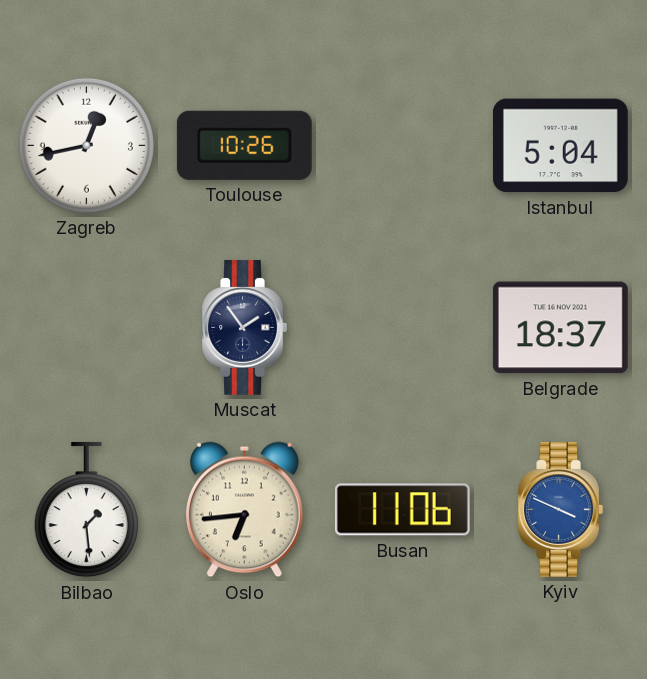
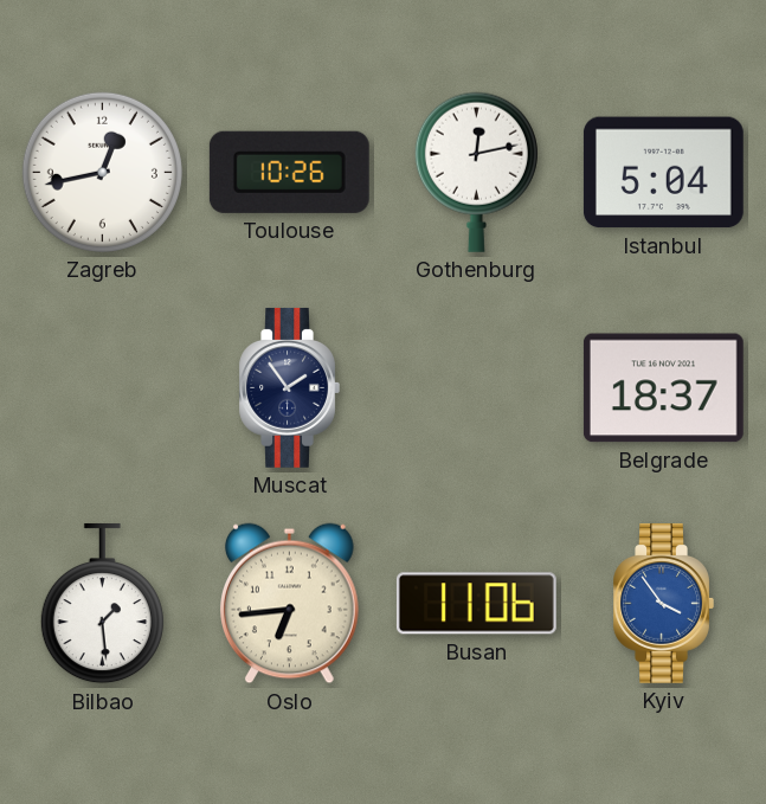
Gothenburg: none -> 12:13 (476, 172)
Kyiv: 3:49 -> 3:54 (663, 603)
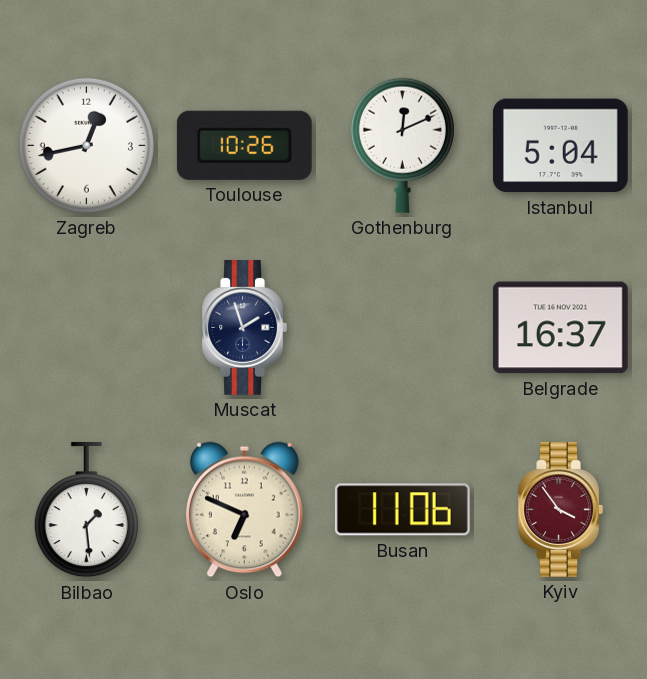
Gothenburg: 12:13 -> 12:11 (402, 145)
Muscat: 1:54 -> 1:57 (244, 327)
Belgrade: 18:37 -> 16:37 (560, 328)
Oslo: 6:44 -> 6:49 (245, 510)
Kyiv dial: blue -> burgundy (560, 509)
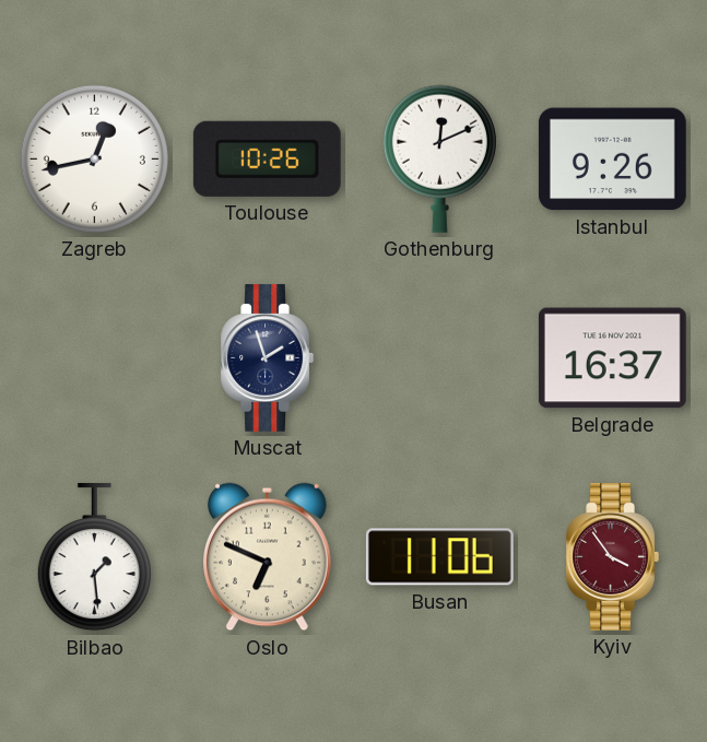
Istanbul: 5:04 -> 9:26 (612, 160)
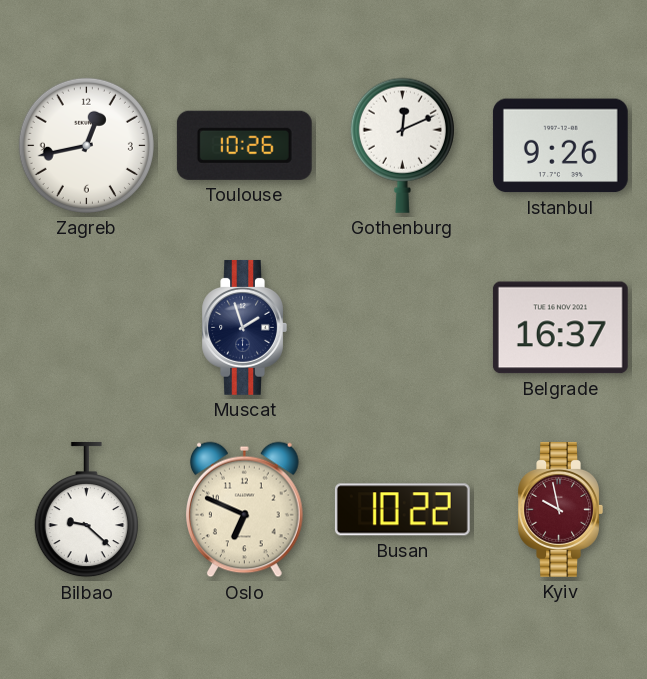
Bilbao: 1:29 -> 9:22 (86, 510)
Busan: 11:06 -> 10:22 (402, 510)
Kyiv: 3:54 -> 9:58 (560, 509)
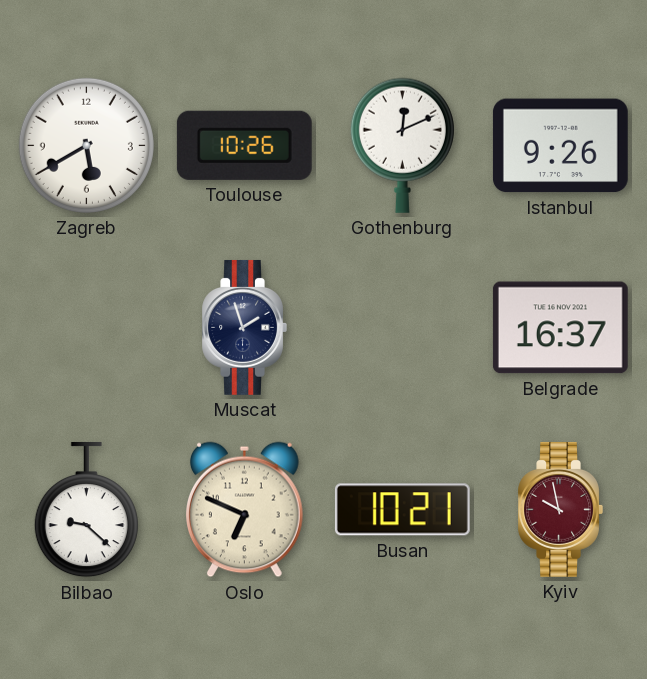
Zagreb: 12:43 -> 5:40 (86, 145)
Busan: 10:22 -> 10:21 (402, 510)
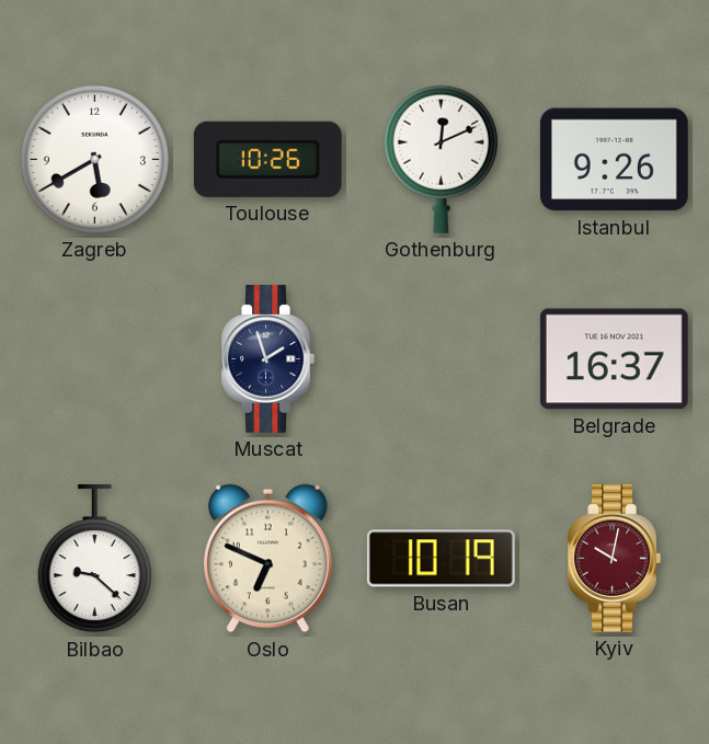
Busan: 10:21 -> 10:19 (441, 559)
Kyiv: 9:58 -> 10:02 (614, 558)
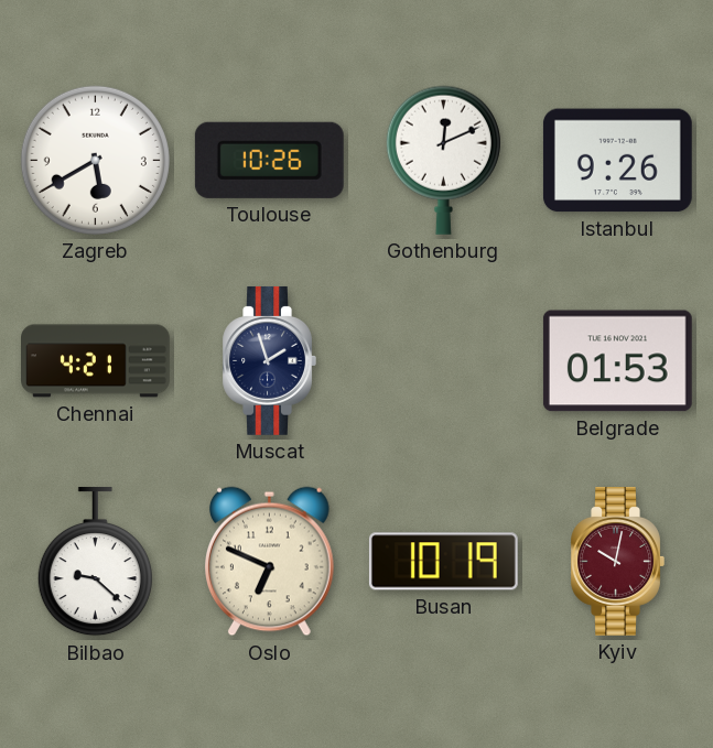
Chennai: none -> 4:21 (96, 361)
Belgrade: 16:37 -> 01:53 (617, 361)
